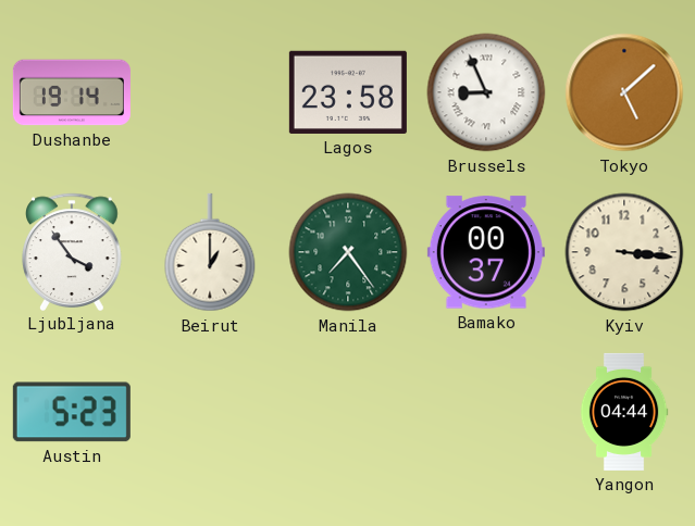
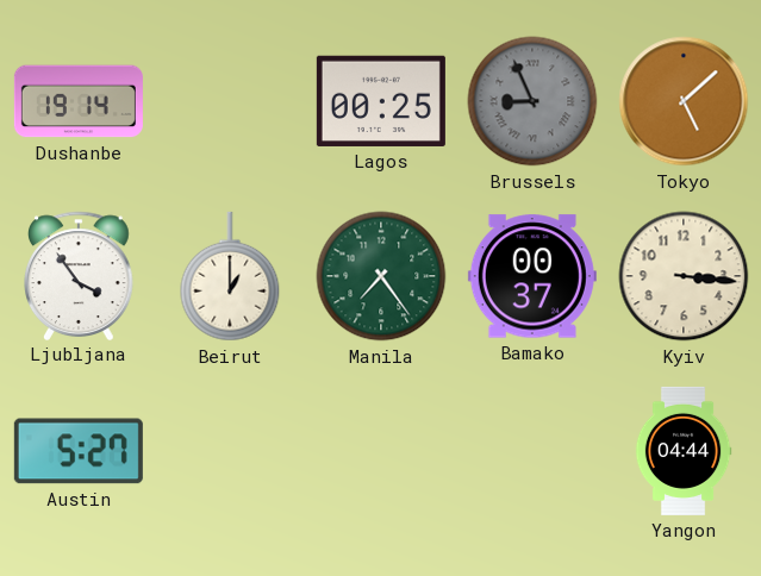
Lagos: 23:58 -> 00:25 (381, 101)
Brussels dial: white -> grey (532, 101)
Austin: 5:23 -> 5:27 (79, 451)
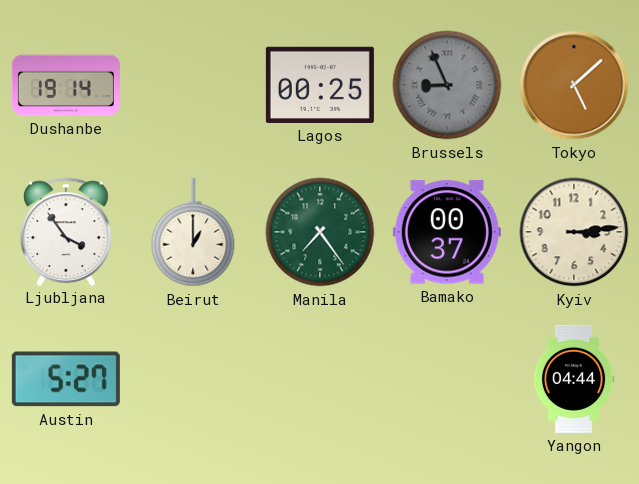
Kyiv: 3:16 -> 3:14 (574, 232)
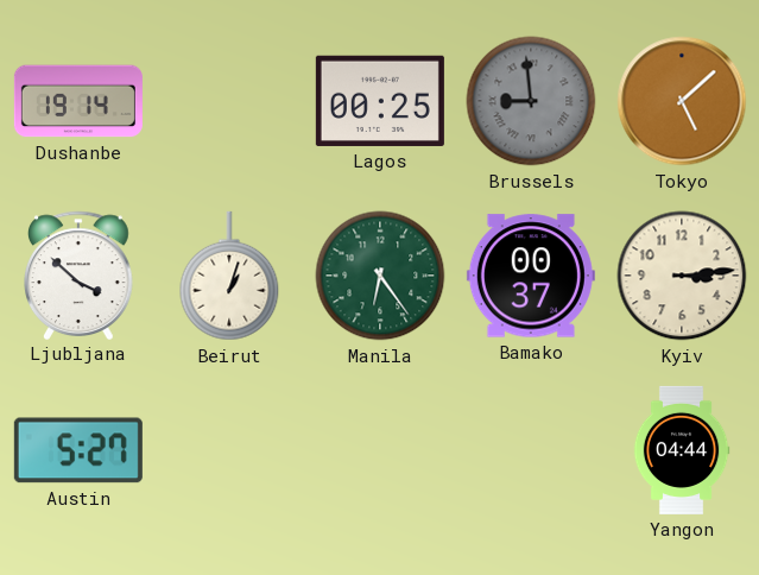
Brussels: 8:56 -> 8:59 (531, 101)
Ljubljana: 3:54 -> 3:52 (80, 274)
Beirut: 1:00 -> 1:03 (229, 276)
Manila: 7:24 -> 6:24 (380, 276)
